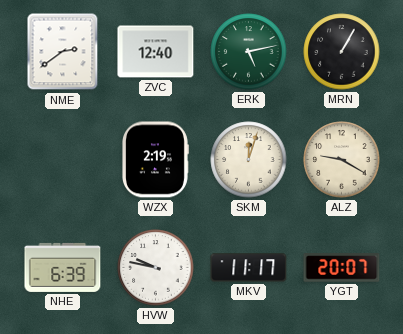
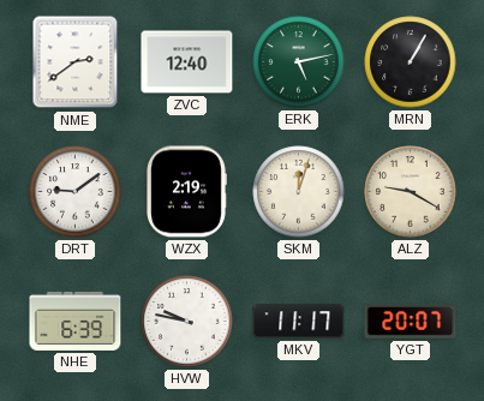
DRT: none -> 9:09 (76, 192)
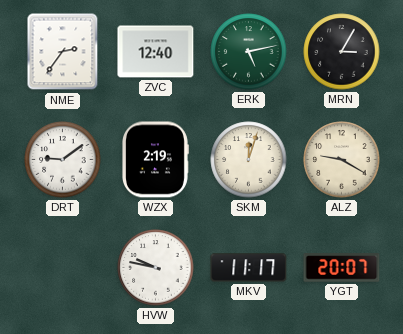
NME: 2:39 -> 2:36 (63, 52)
MRN: 1:05 -> 3:05 (342, 52)
NHE: 6:39 -> none (76, 321)
